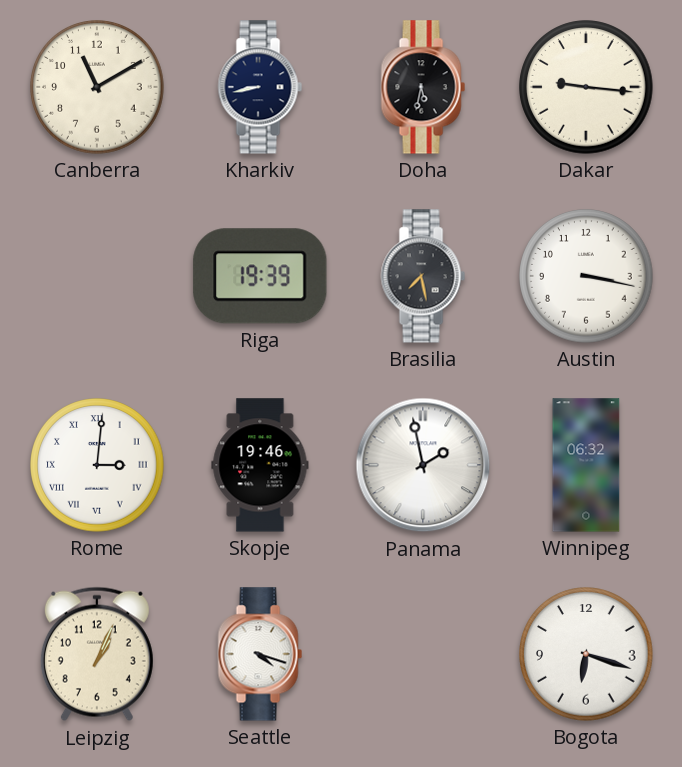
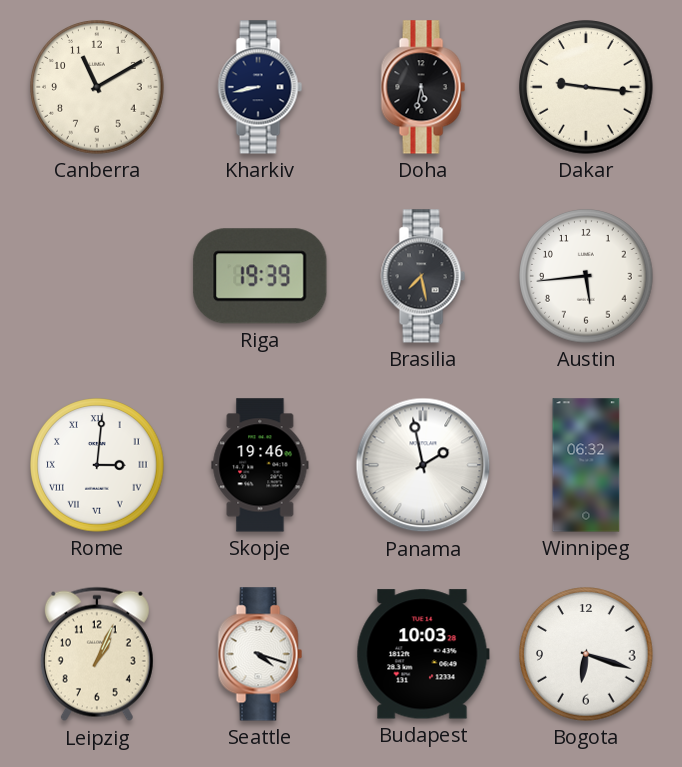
Austin: 3:17 -> 5:44 (586, 276)
Budapest: none -> 10:03 (423, 654)
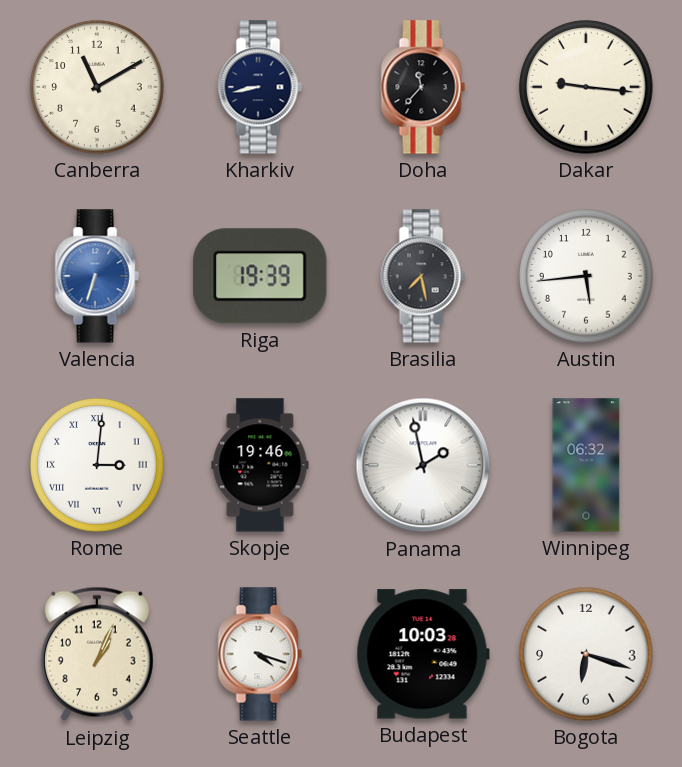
Doha: 5:32 -> 11:37 (423, 87)
Valencia: none -> 6:33 (97, 276)
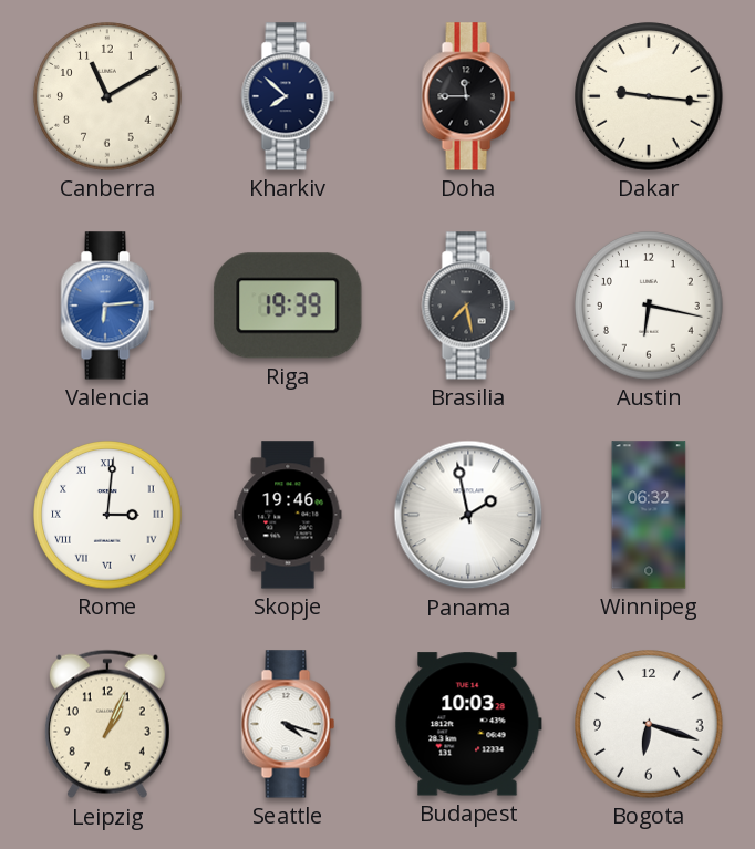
Kharkiv: 8:43 -> 7:52 (288, 96)
Doha: 11:37 -> 11:45 (468, 96)
Valencia: 6:33 -> 6:14 (107, 306)
Austin: 5:44 -> 6:17 (649, 306)
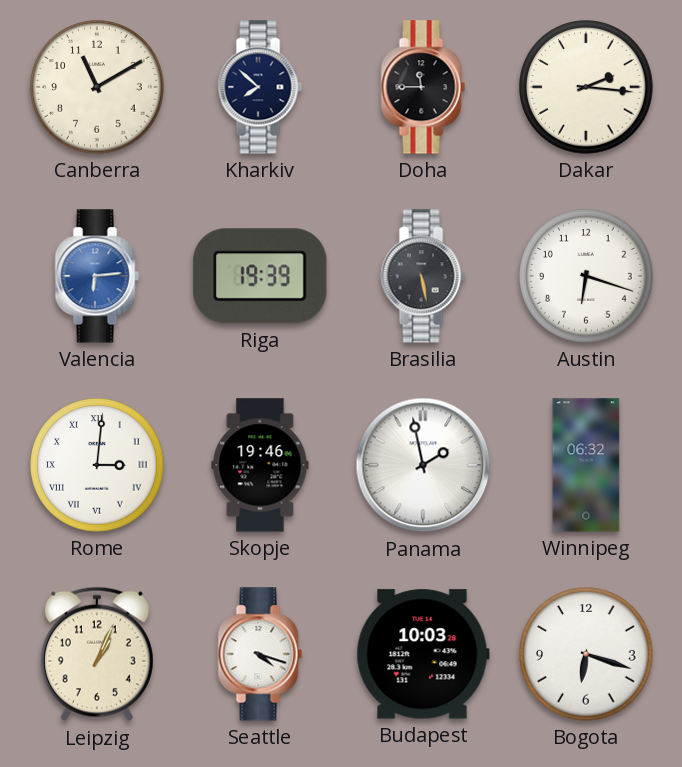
Dakar: 9:16 -> 2:16 (586, 87)
Brasilia: 7:28 -> 5:28 (423, 276)
Austin: 6:17 -> 6:18 (586, 276)
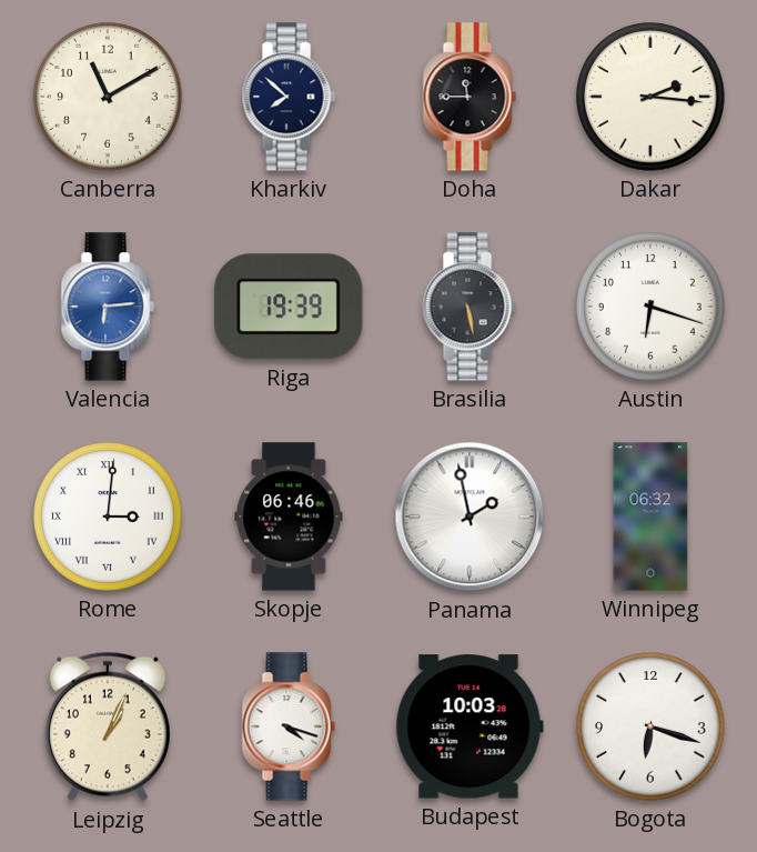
Skopje: 19:46 -> 06:46 (289, 517)
